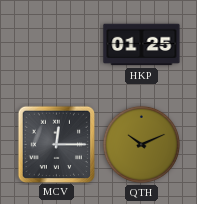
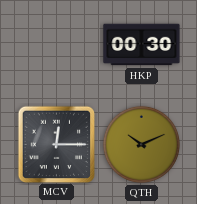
HKP: 01:25 -> 00:30 (142, 45)
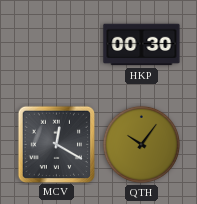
MCV: 12:15 -> 12:20 (56, 144)
QTH: 10:11 -> 10:06 (141, 144)
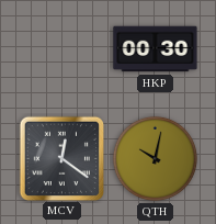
MCV: 12:20 -> 12:21 (61, 158)
QTH: 10:06 -> 10:02 (155, 158)
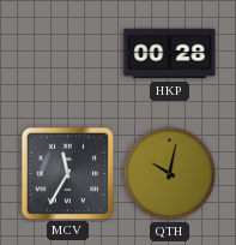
HKP: 00:30 -> 00:28 (170, 54)
MCV: 12:21 -> 11:35 (67, 173)
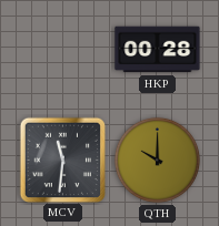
MCV: 11:35 -> 11:31 (62, 160)
QTH: 10:02 -> 10:00 (157, 160)
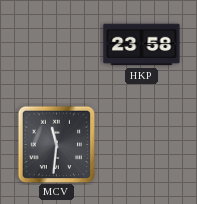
HKP: 00:28 -> 23:58 (142, 45)
QTH: 10:00 -> none (157, 160)
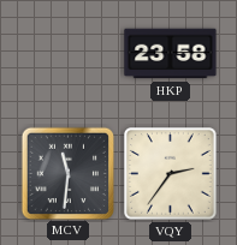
VQY: none -> 2:36 (171, 174)
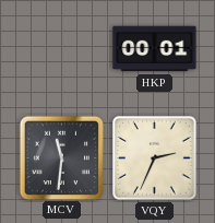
HKP: 23:58 -> 00:01 (155, 49)
VQY: 2:36 -> 2:34 (155, 159)
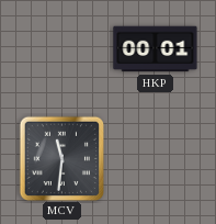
VQY: 2:34 -> none (155, 159)
